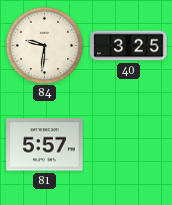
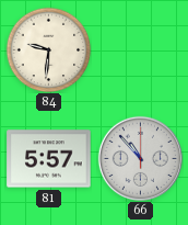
40: 3:25 -> none (129, 46)
66: none -> 10:53 (140, 158)
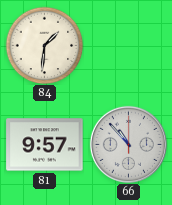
84: 9:31 -> 1:31 (44, 45)
81: 5:57 -> 9:57 (45, 145)
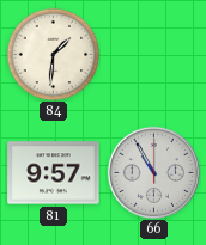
66: 10:53 -> 10:55 (153, 172)
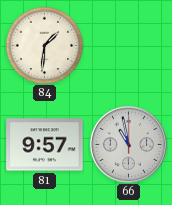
66: 10:55 -> 10:58 (128, 144)
